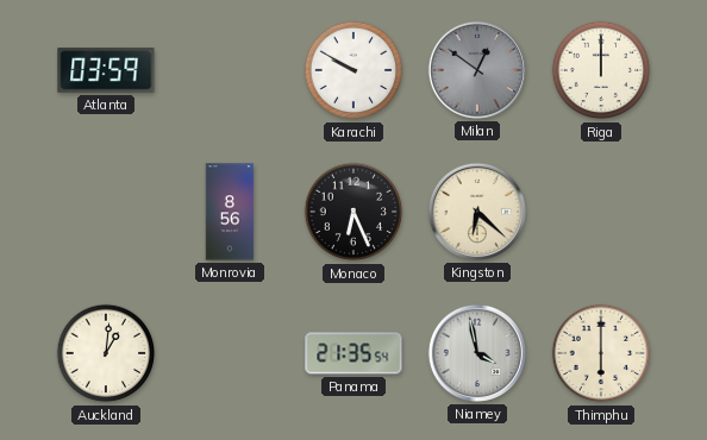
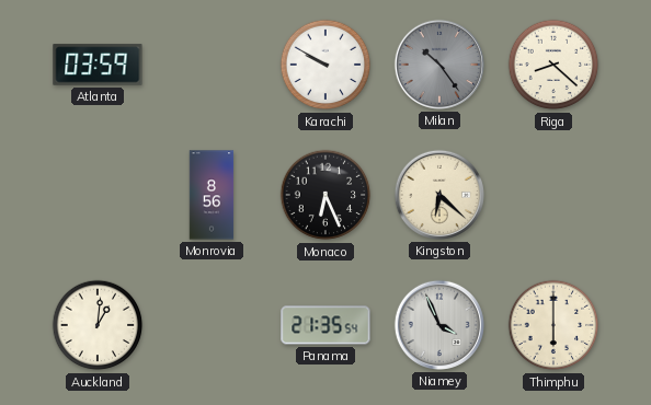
Milan: 12:51 -> 10:24 (439, 65)
Riga: 12:00 -> 8:22 (553, 65)
Niamey: 3:58 -> 3:56 (439, 325)
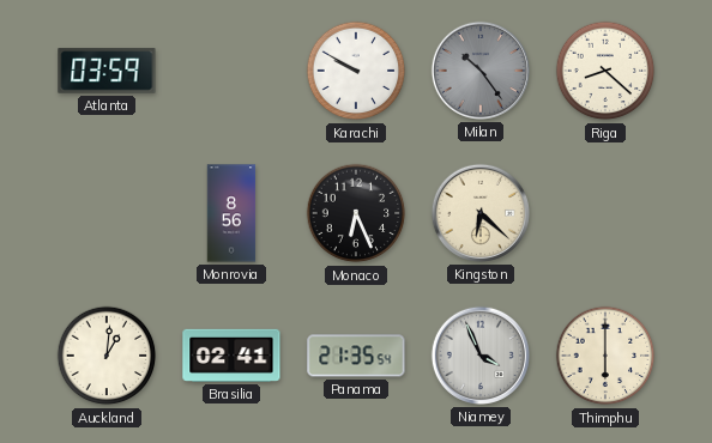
Brasilia: none -> 02:41 (231, 356)
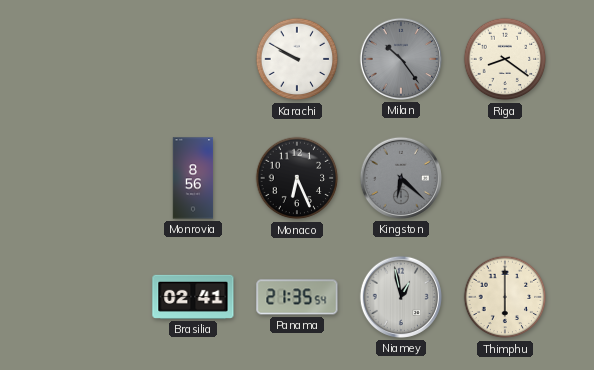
Atlanta: 03:59 -> none (107, 71)
Riga: 8:22 -> 8:21 (505, 59)
Kingston dial: cream -> grey (401, 178)
Auckland: 1:01 -> none (107, 356)
Niamey: 3:56 -> 12:58 (401, 297)
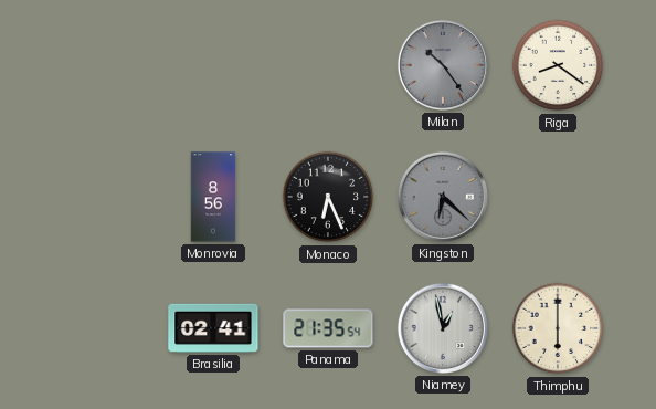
Karachi: 9:50 -> none (297, 59)
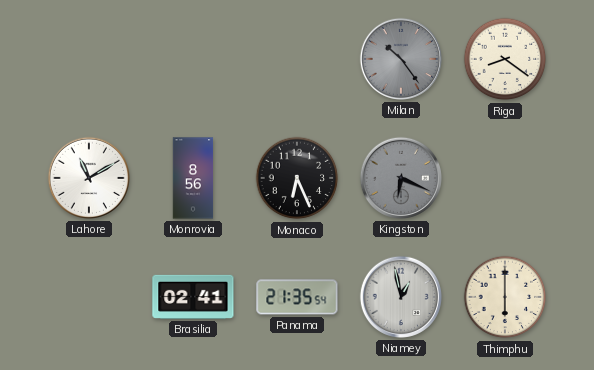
Lahore: none -> 11:10 (89, 178)
Kingston: 6:22 -> 6:19 (401, 178)
